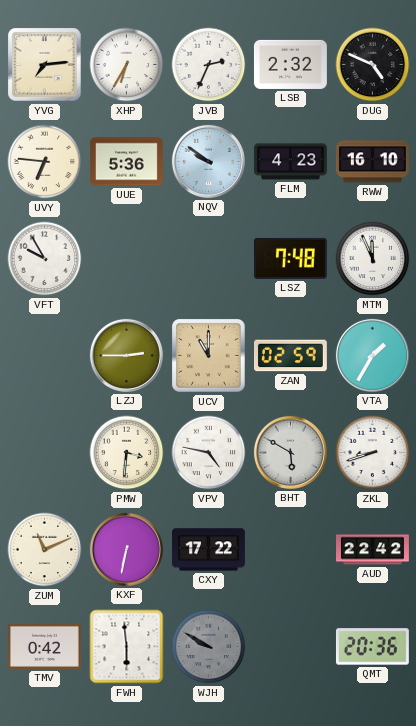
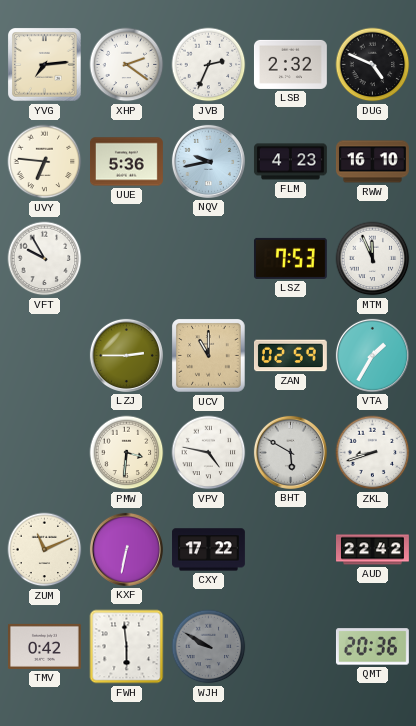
XHP: 6:35 -> 2:21 (127, 65)
NQV: 9:51 -> 9:43 (208, 161)
LSZ: 7:48 -> 7:53 (290, 258)
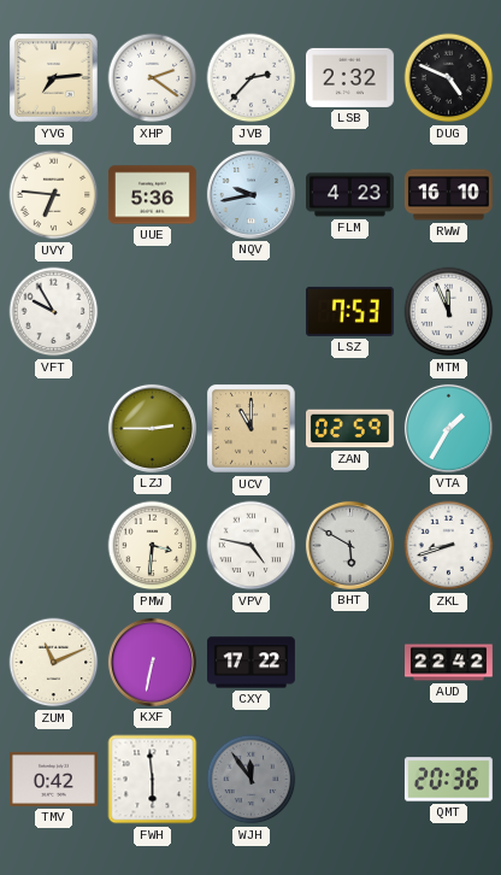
JVB: 2:34 -> 2:37 (252, 78)
WJH: 9:50 -> 11:54 (252, 780)
